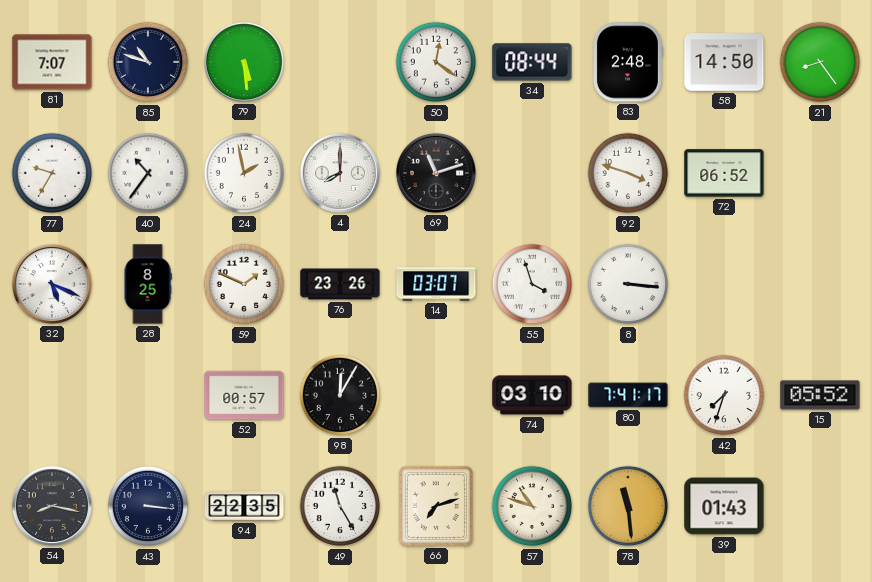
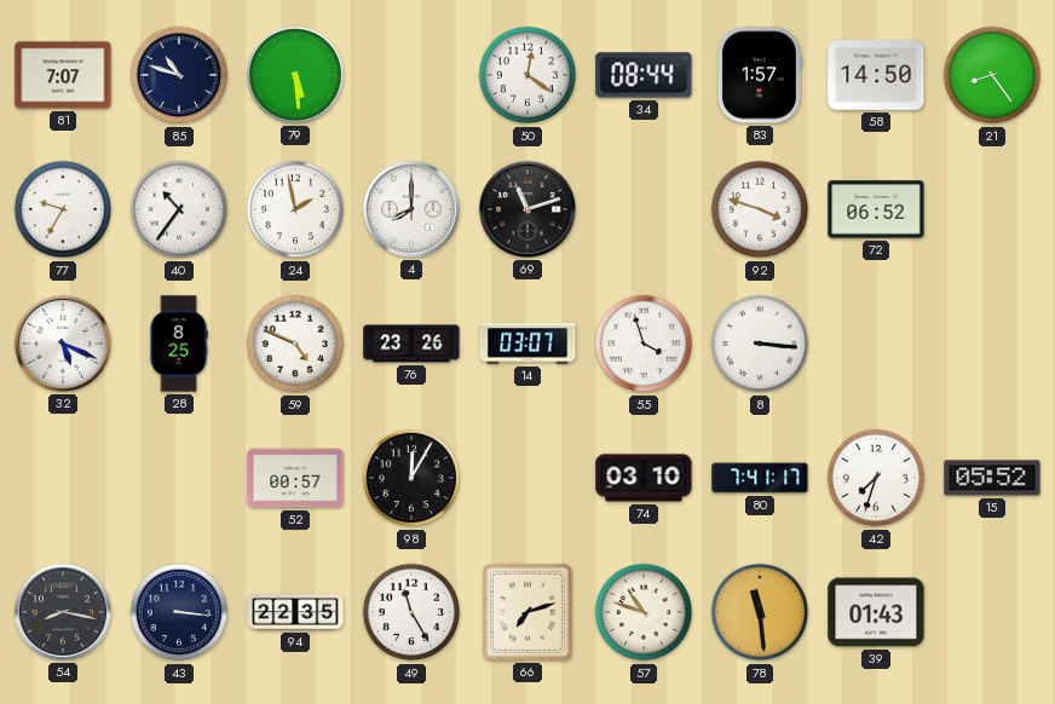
83: 2:48 -> 1:57 (759, 75)
59: 1:49 -> 4:49 (295, 344)
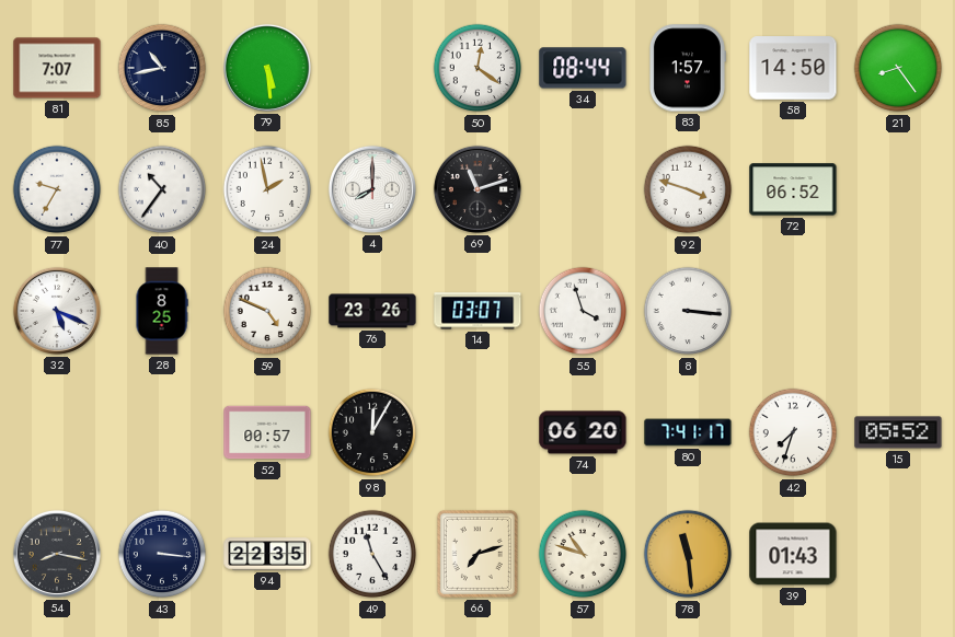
85: 10:48 -> 10:43 (162, 68)
74: 03:10 -> 06:20 (583, 432)
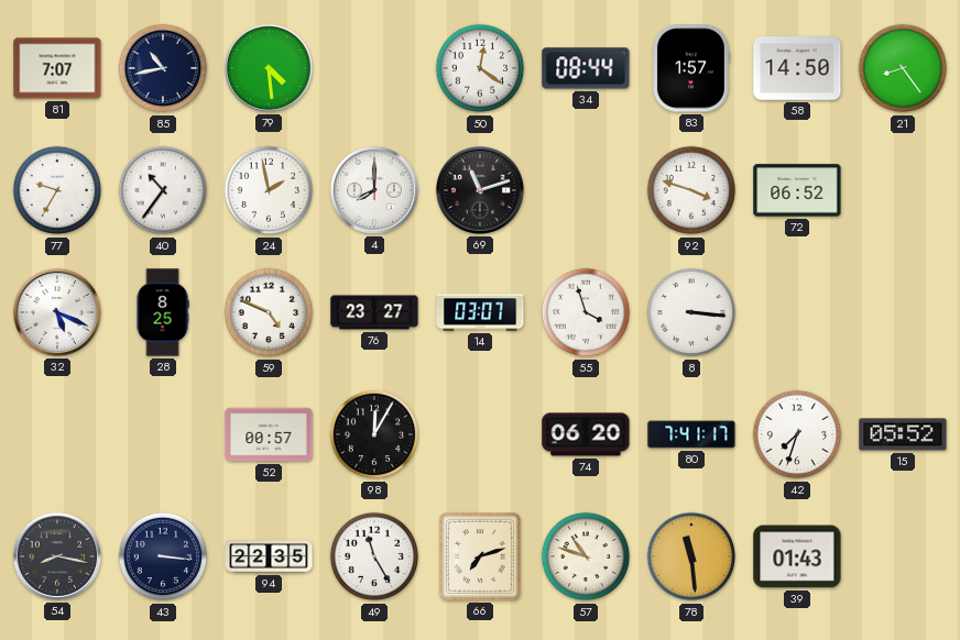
79: 5:29 -> 4:29 (269, 68)
76: 23:26 -> 23:27 (374, 312)
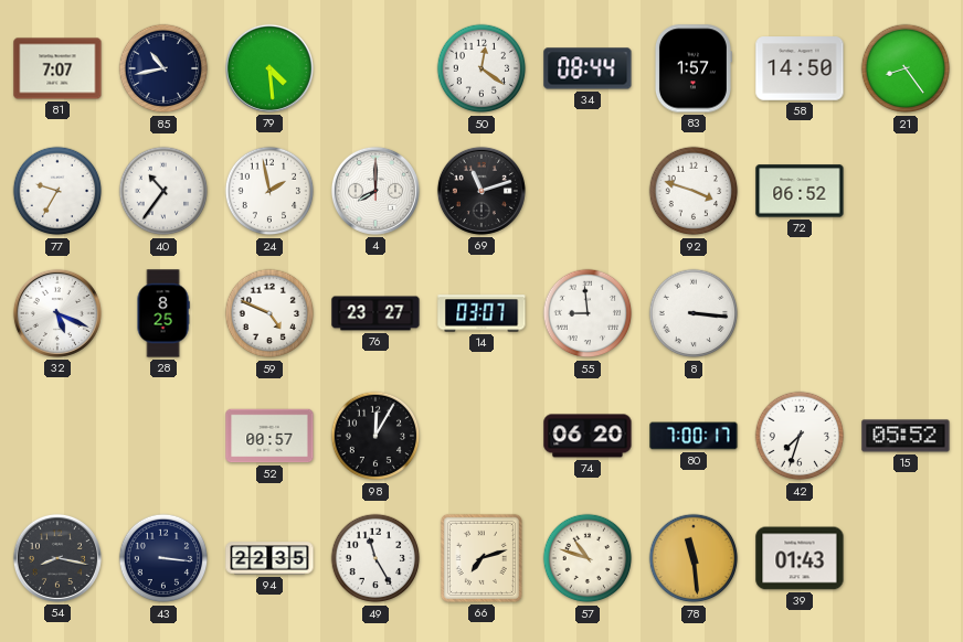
55: 3:57 -> 8:59 (588, 313)
80: 7:41 -> 7:00 (694, 436)
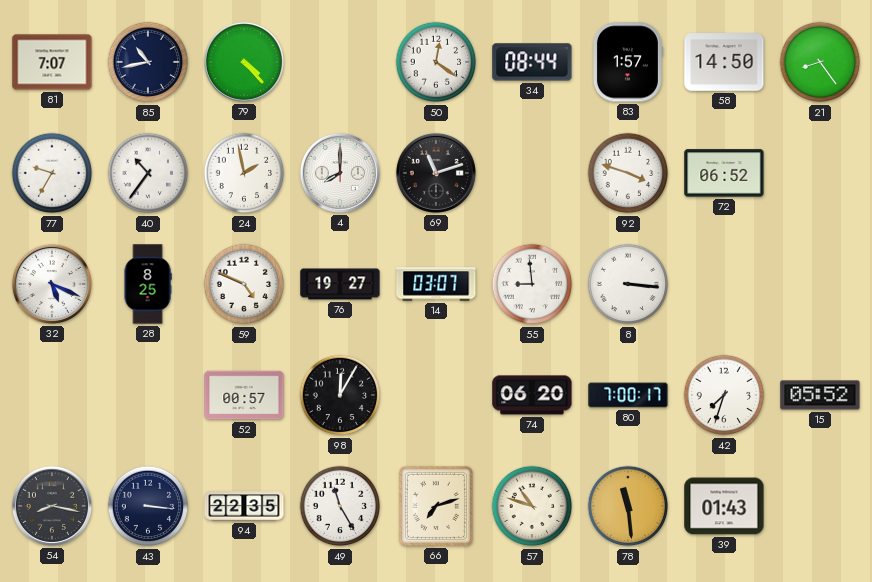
79: 4:29 -> 4:23 (244, 62)
76: 23:27 -> 19:27 (340, 284)
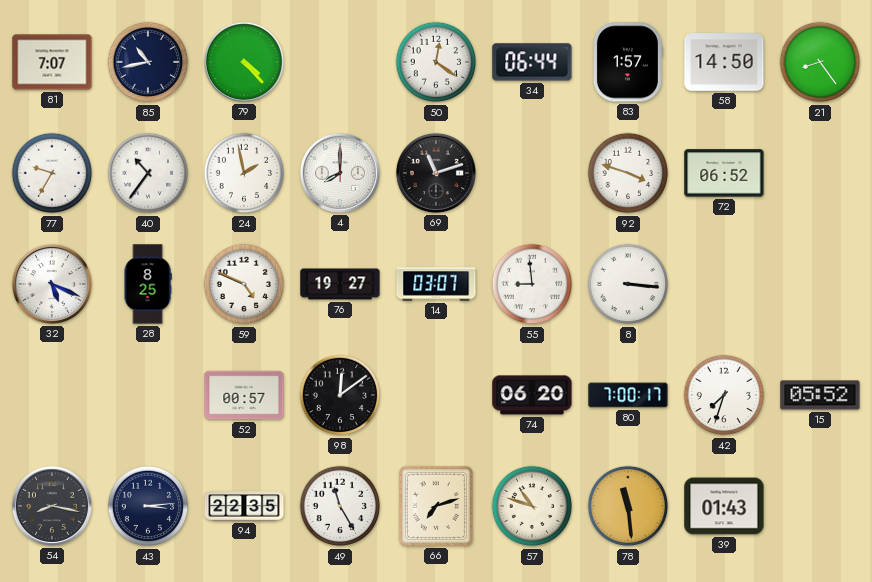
34: 08:44 -> 06:44 (532, 62)
98: 12:05 -> 12:09 (340, 395)
43: 3:16 -> 3:14 (148, 506)
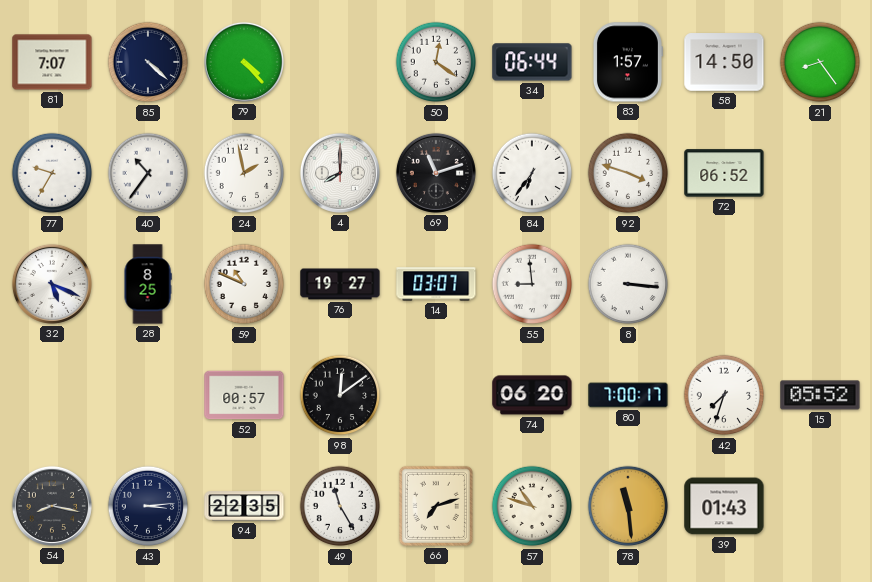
85: 10:43 -> 4:22 (148, 62)
84: none -> 6:36 (532, 173)
59: 4:49 -> 10:49 (244, 284)
